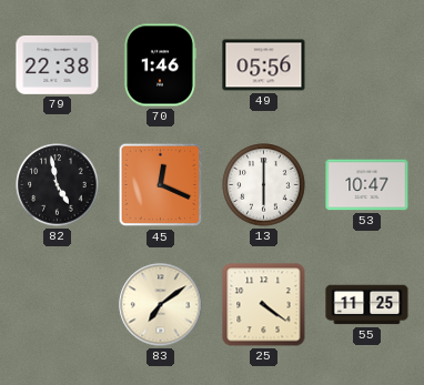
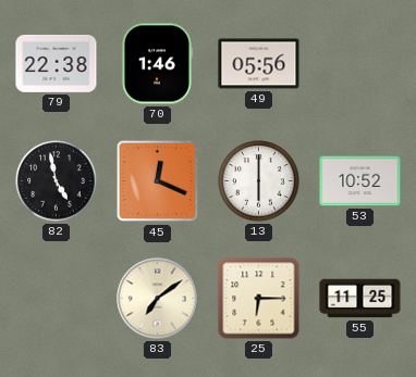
53: 10:47 -> 10:52 (360, 181)
25: 4:21 -> 6:15 (259, 299)
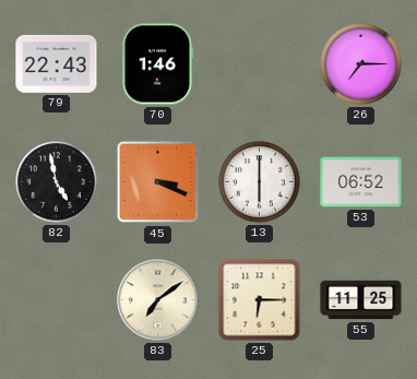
79: 22:38 -> 22:43 (57, 64)
49: 05:56 -> none (259, 64)
26: none -> 7:15 (361, 64)
45: 12:19 -> 3:19 (158, 182)
53: 10:52 -> 06:52 (361, 182)
